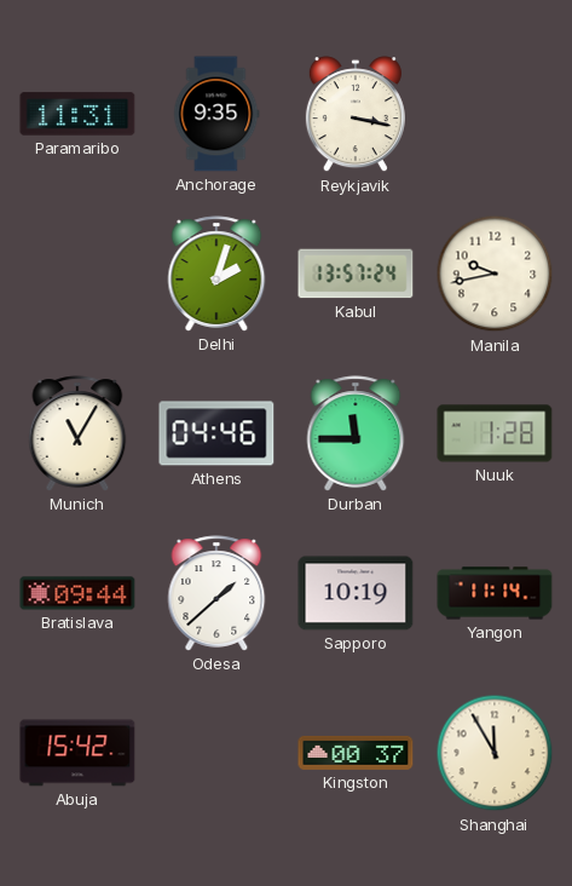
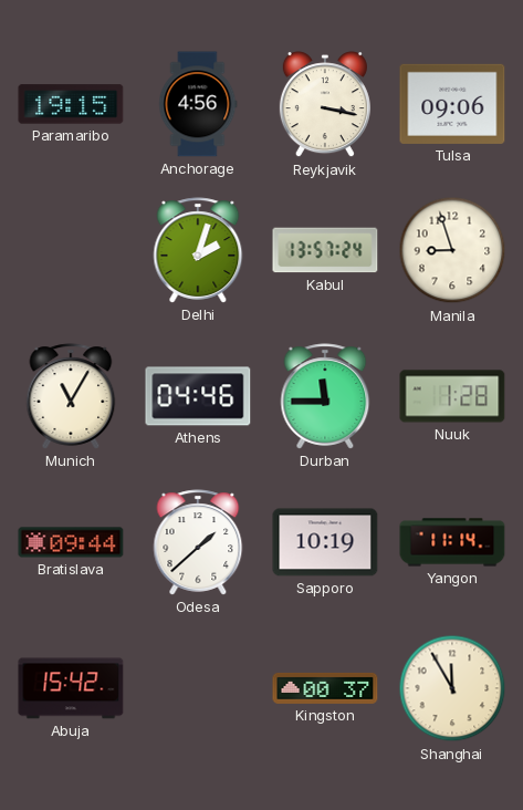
Paramaribo: 11:31 -> 19:15 (71, 104)
Anchorage: 9:35 -> 4:56 (198, 104)
Tulsa: none -> 09:06 (452, 104)
Manila: 9:43 -> 8:57 (452, 250)
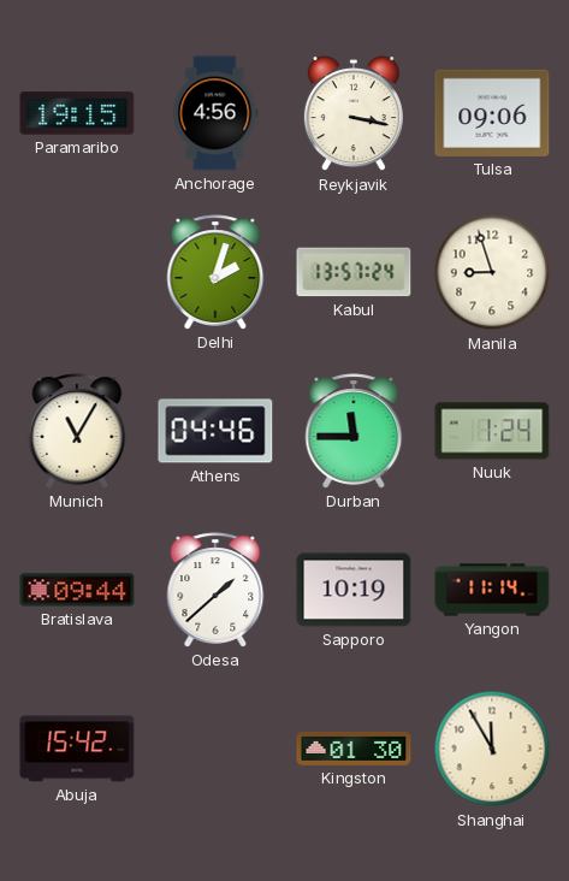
Nuuk: 1:28 -> 1:24 (492, 431)
Kingston: 00:37 -> 01:30 (354, 749)
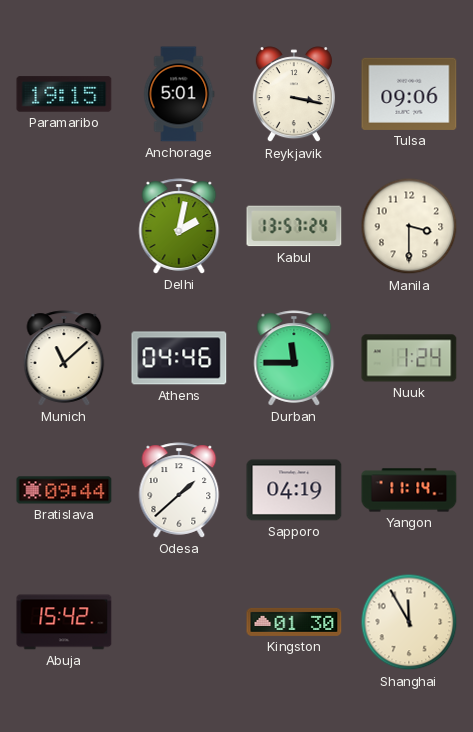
Anchorage: 4:56 -> 5:01 (179, 94)
Delhi: 2:03 -> 2:02 (179, 226)
Manila: 8:57 -> 3:30 (409, 226)
Munich: 11:05 -> 11:08 (64, 358)
Sapporo: 10:19 -> 04:19 (294, 490)
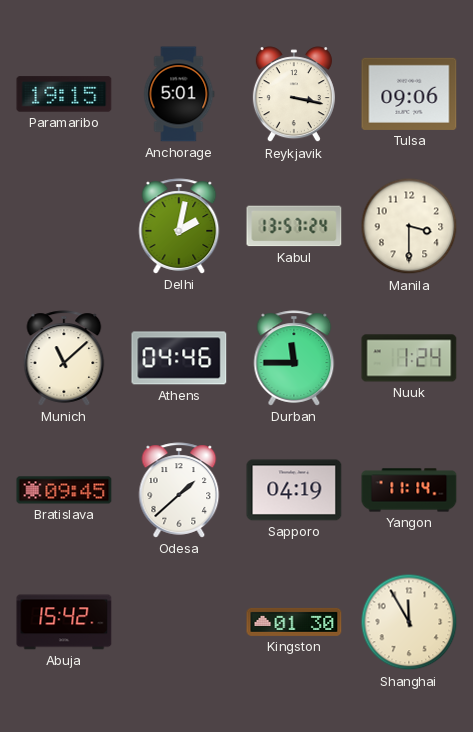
Bratislava: 09:44 -> 09:45 (64, 490)
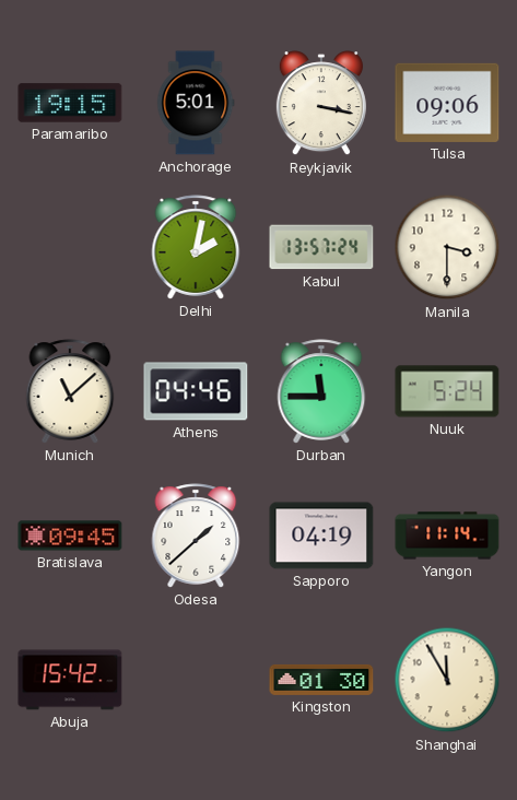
Nuuk: 1:24 -> 5:24 (447, 391)
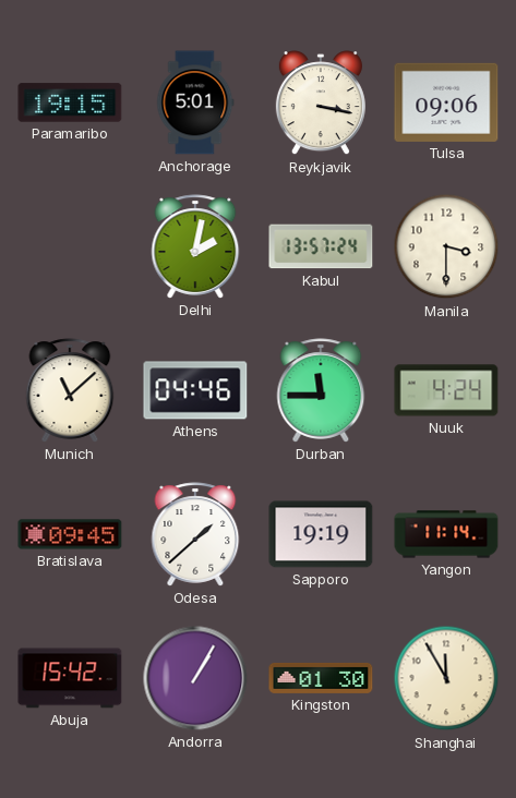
Nuuk: 5:24 -> 4:24 (446, 390)
Sapporo: 04:19 -> 19:19 (321, 534)
Andorra: none -> 1:05 (195, 678)
